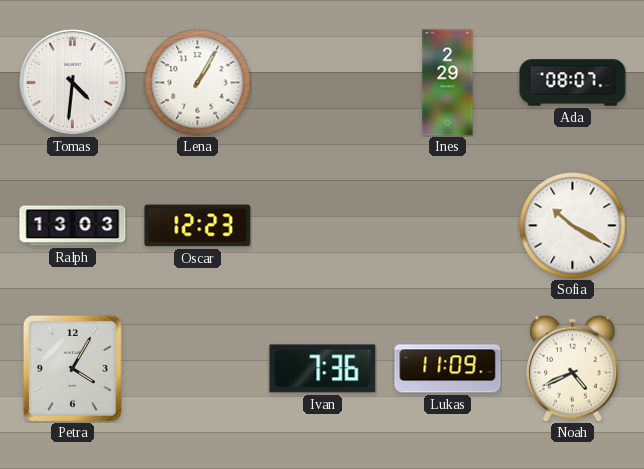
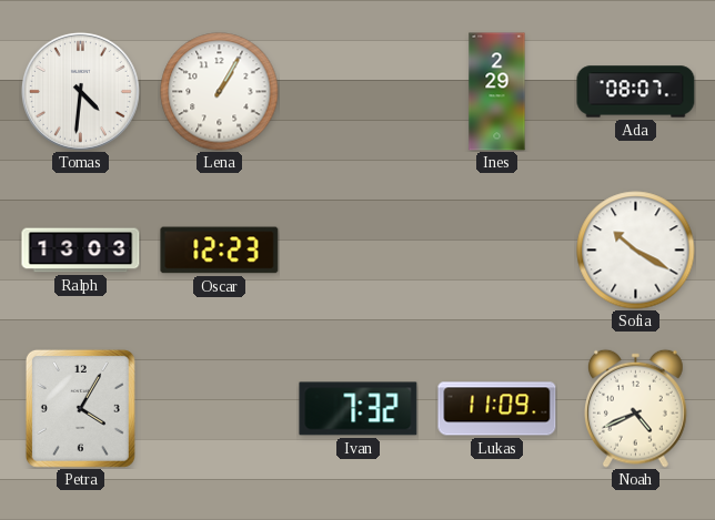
Ivan: 7:36 -> 7:32 (359, 409)
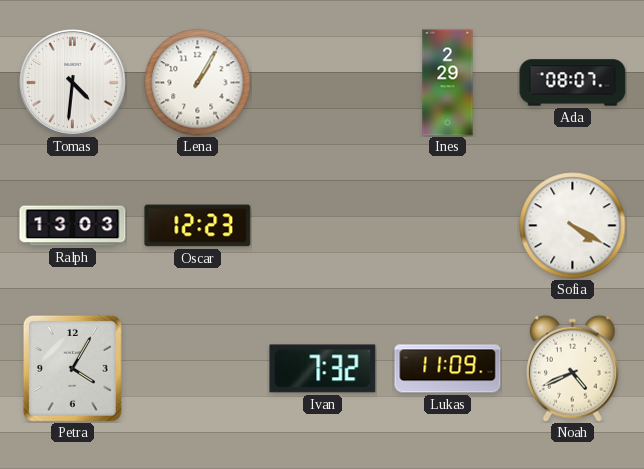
Sofia: 10:20 -> 4:20 (573, 226)
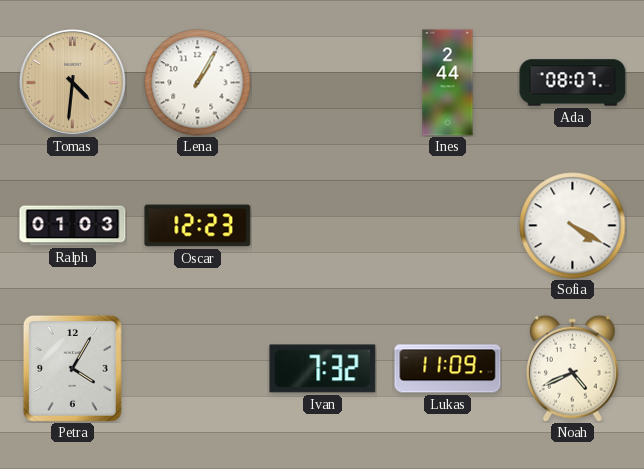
Tomas dial: white -> champagne (72, 82)
Ines: 2:29 -> 2:44 (448, 83)
Ralph: 13:03 -> 01:03 (73, 226)
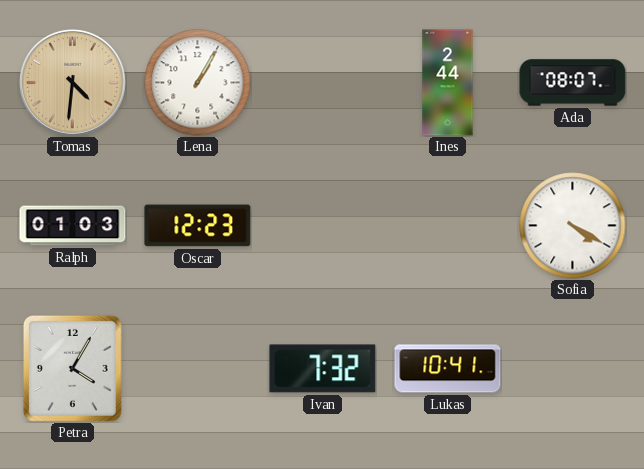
Lukas: 11:09 -> 10:41 (448, 369)
Noah: 4:41 -> none (573, 368)
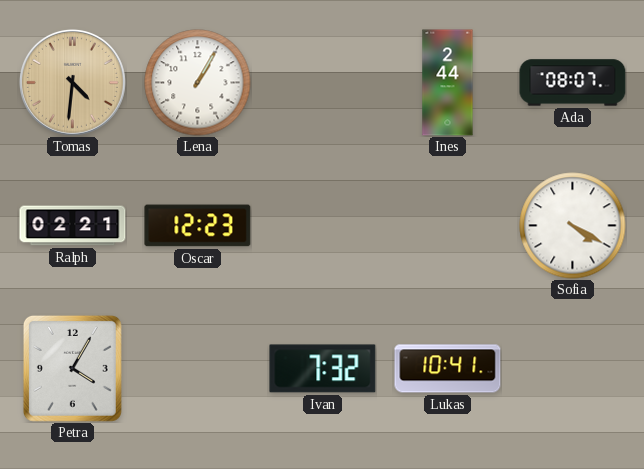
Ralph: 01:03 -> 02:21 (73, 226)
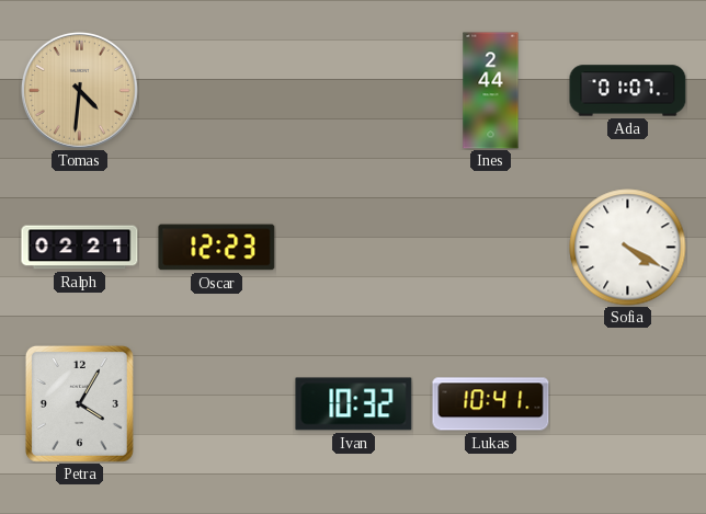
Lena: 1:05 -> none (198, 83)
Ada: 08:07 -> 01:07 (628, 91)
Ivan: 7:32 -> 10:32 (354, 404)
